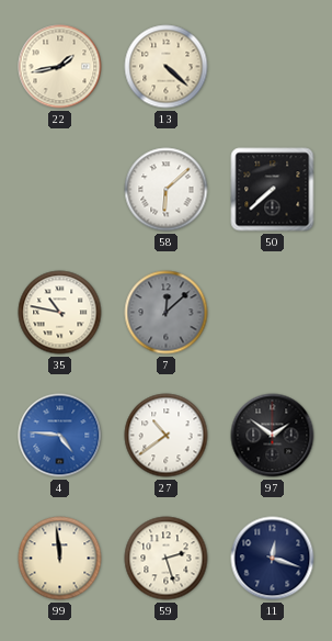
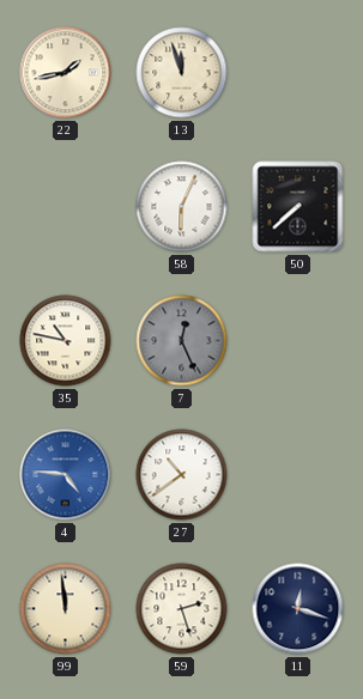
13: 4:22 -> 11:57 (182, 73)
58: 6:08 -> 6:04 (182, 207)
7: 12:08 -> 12:26 (182, 341)
97: 1:51 -> none (273, 436)
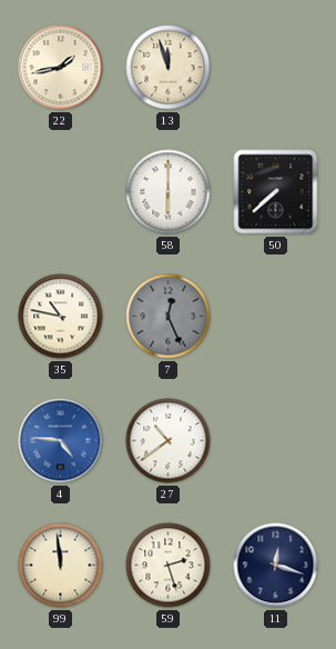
58: 6:04 -> 6:00 (169, 192)
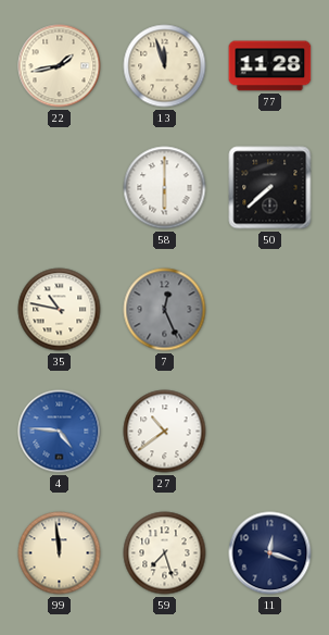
77: none -> 11:28 (270, 66)
59: 2:27 -> 7:27 (165, 553)
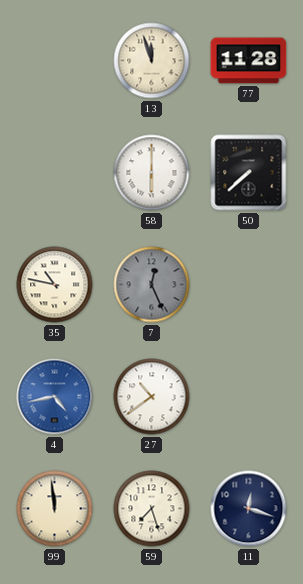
22: 1:43 -> none (60, 66)
4: 4:46 -> 4:43 (55, 397)
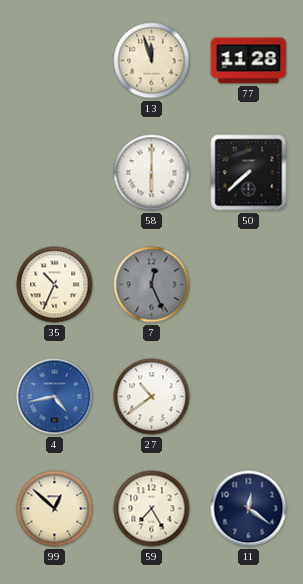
35: 10:47 -> 10:34 (55, 285)
99: 11:59 -> 12:52 (55, 509)
59: 7:27 -> 7:25 (152, 509)
11: 12:18 -> 12:21 (249, 509)
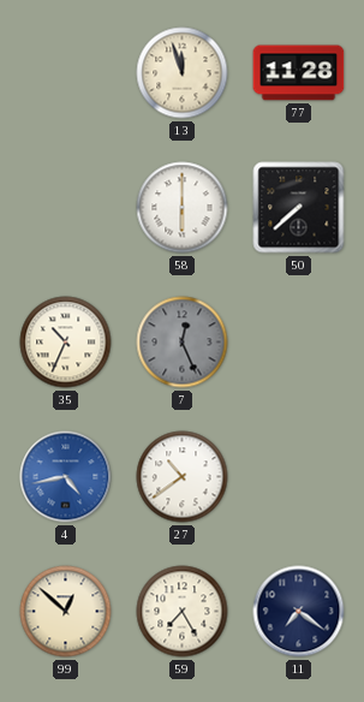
11: 12:21 -> 7:21 (299, 612)
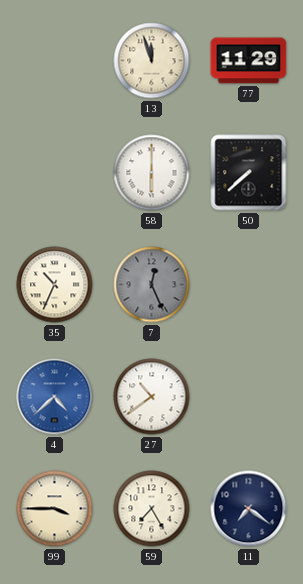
77: 11:28 -> 11:29 (249, 61)
4: 4:43 -> 4:38 (55, 397)
99: 12:52 -> 3:45 (55, 509)
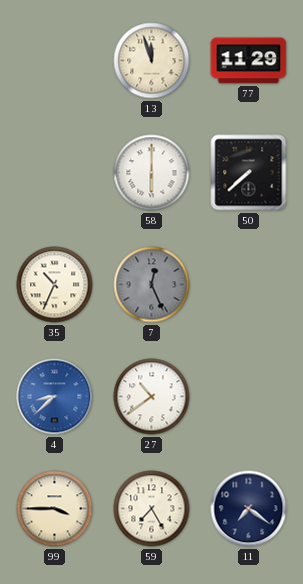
4: 4:38 -> 8:38 (55, 397)
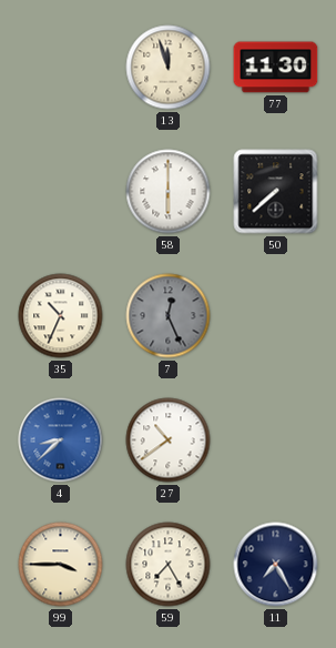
77: 11:29 -> 11:30 (276, 68)
11: 7:21 -> 7:25 (276, 565)
